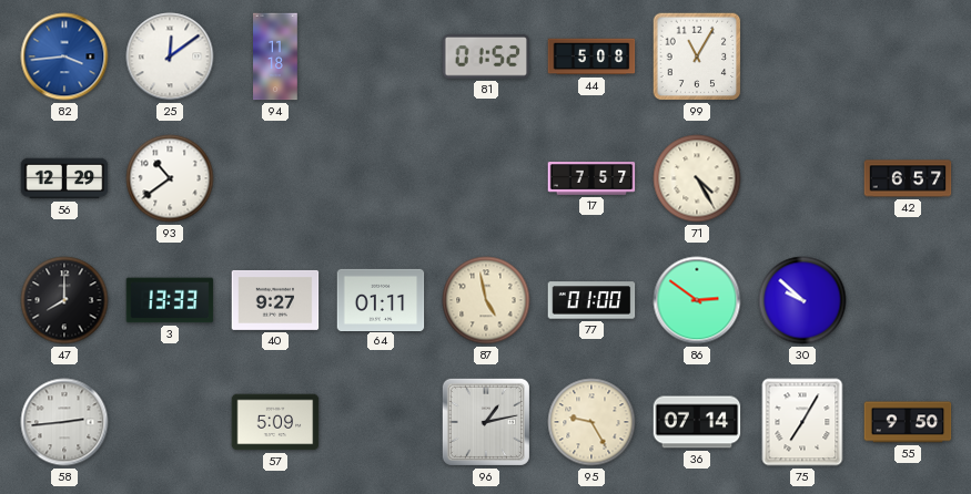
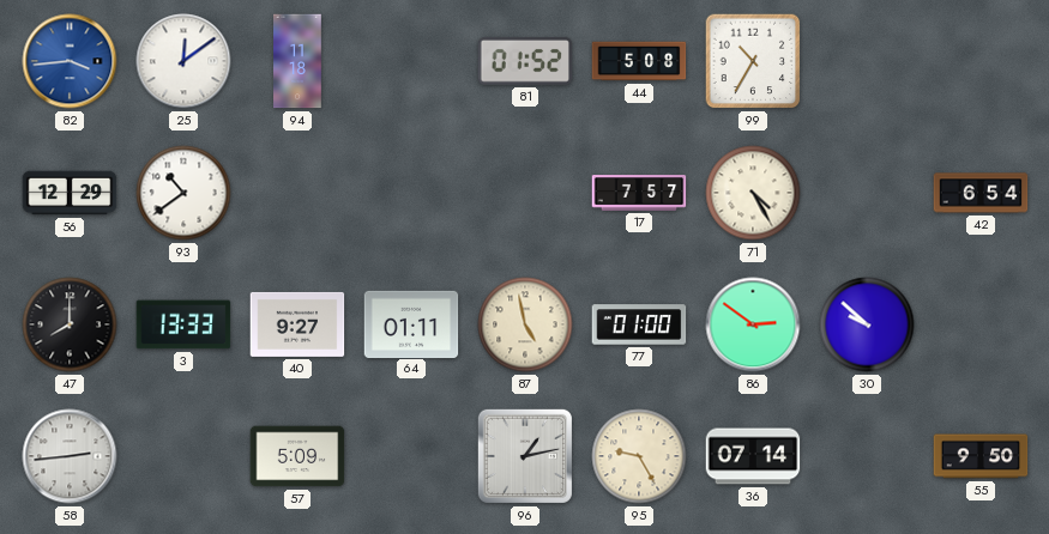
99: 11:05 -> 10:35 (753, 61)
42: 6:57 -> 6:54 (981, 193)
75: 7:05 -> none (802, 422)
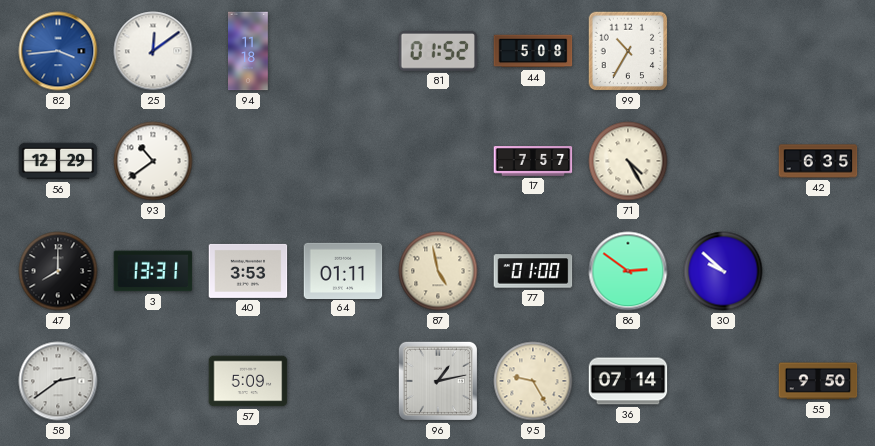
42: 6:54 -> 6:35 (818, 161)
3: 13:33 -> 13:31 (153, 271)
40: 9:27 -> 3:53 (248, 271)
58: 2:44 -> 2:39 (58, 381)
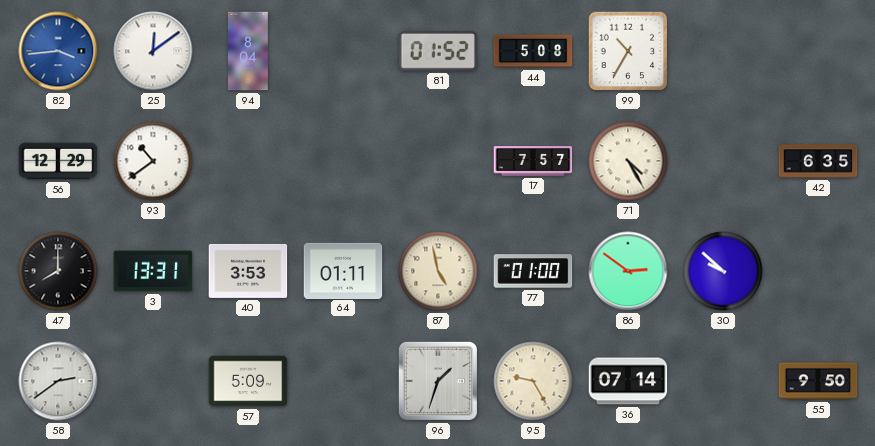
94: 11:18 -> 8:04 (249, 51)
96: 1:13 -> 1:33 (438, 381)
